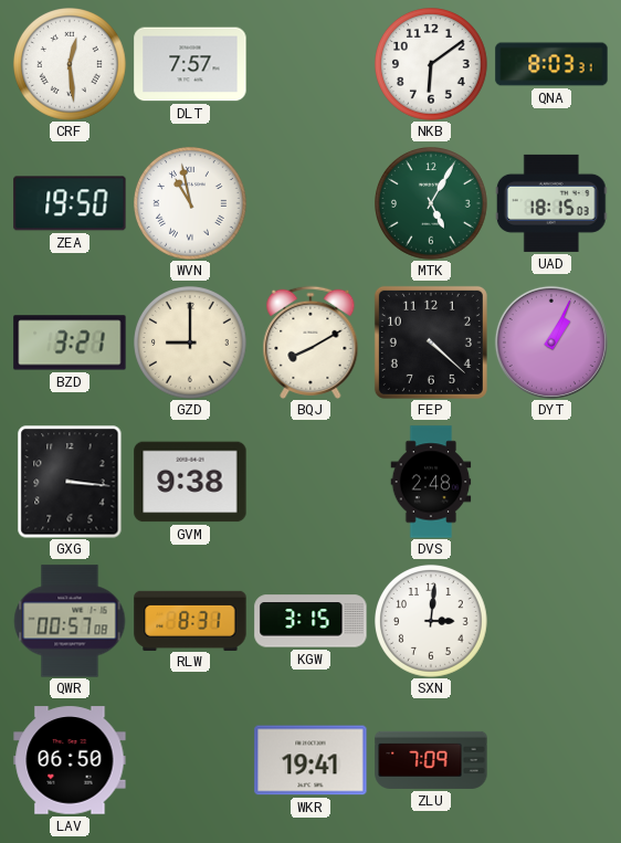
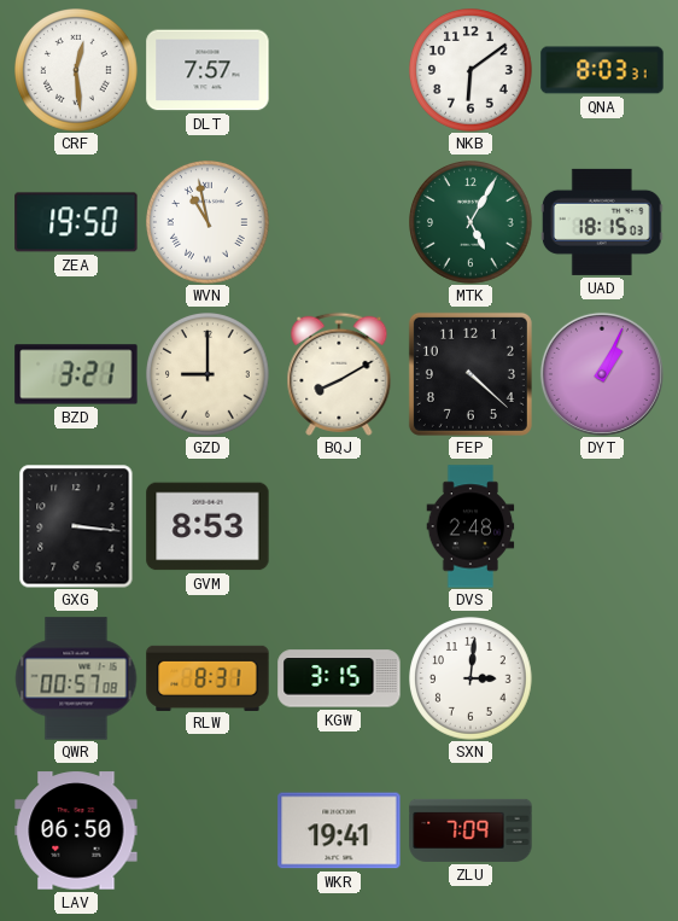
GVM: 9:38 -> 8:53 (208, 526)
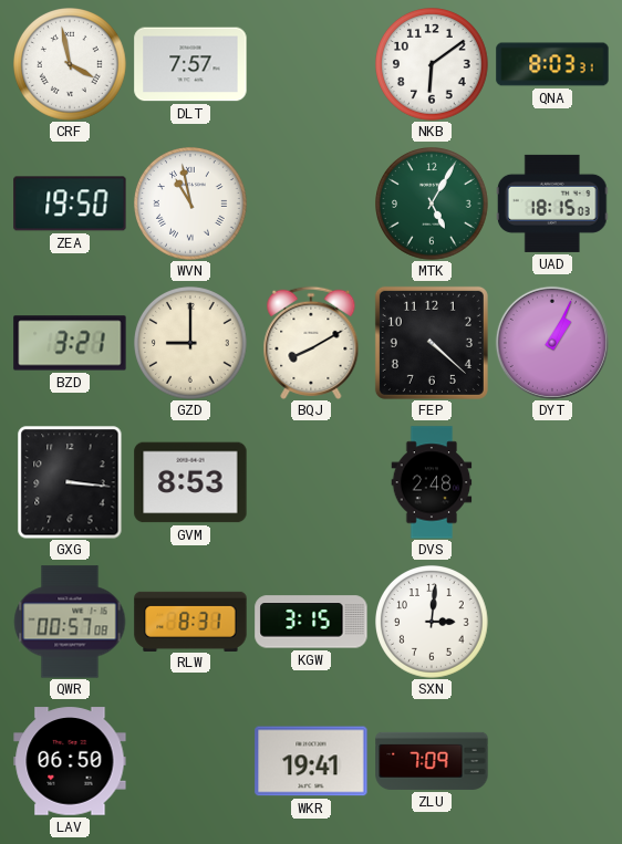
CRF: 12:29 -> 3:58 (71, 65)
